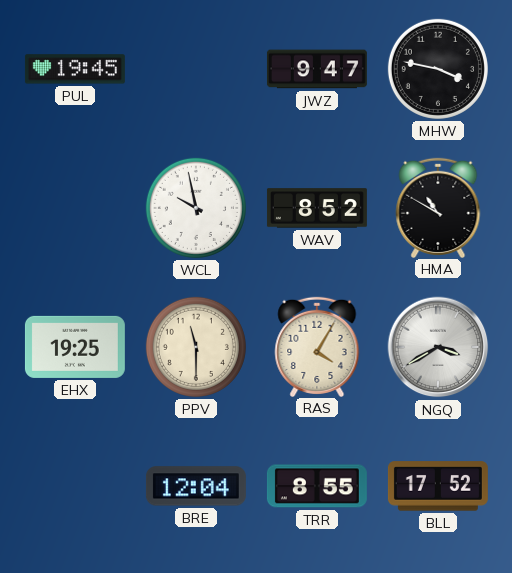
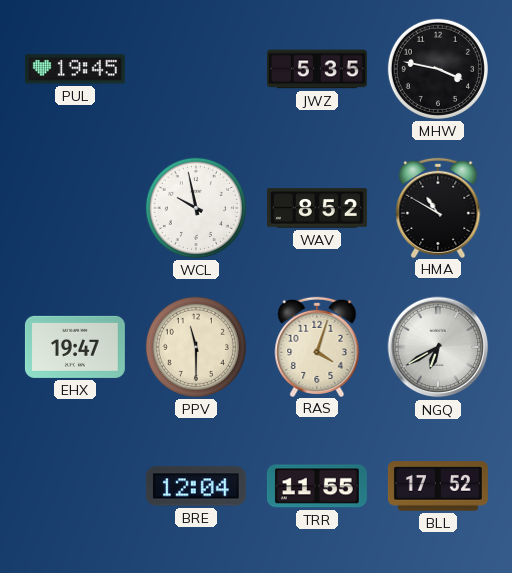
JWZ: 9:47 -> 5:35 (317, 69)
EHX: 19:25 -> 19:47 (75, 347)
RAS: 4:05 -> 4:03 (317, 346)
NGQ: 3:40 -> 6:40 (438, 347)
TRR: 8:55 -> 11:55 (317, 486)
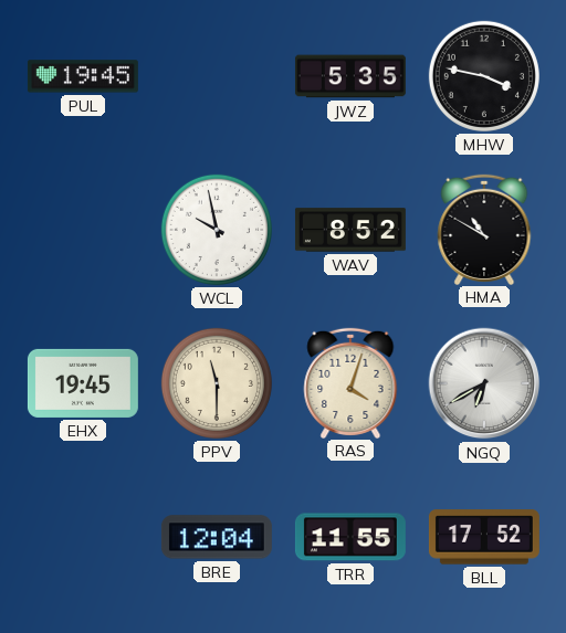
EHX: 19:47 -> 19:45 (83, 383)
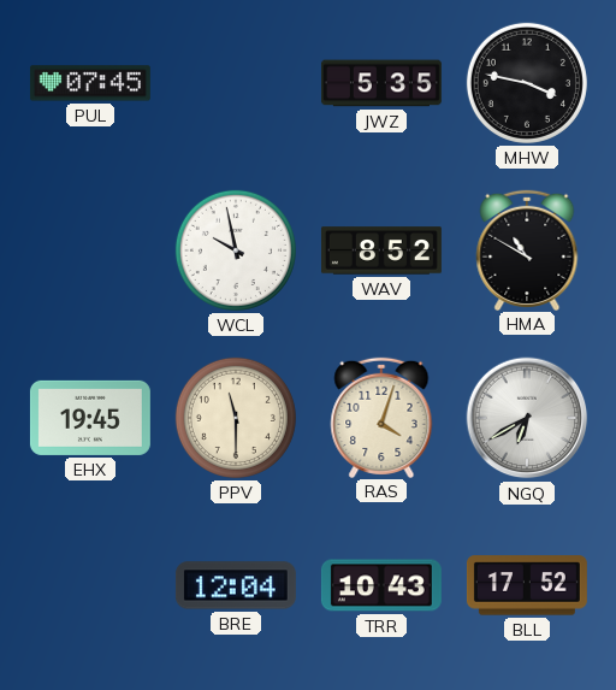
PUL: 19:45 -> 07:45 (90, 83)
TRR: 11:55 -> 10:43 (381, 585)
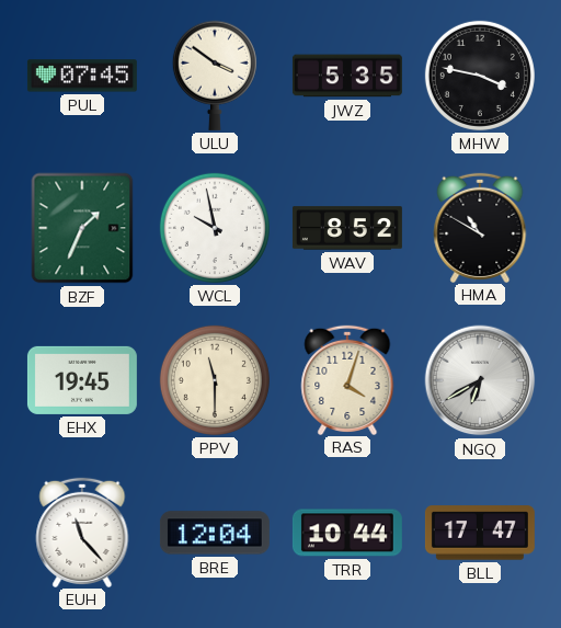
ULU: none -> 3:51 (215, 76)
BZF: none -> 1:34 (82, 228)
EUH: none -> 11:23 (82, 532)
TRR: 10:43 -> 10:44 (347, 533)
BLL: 17:52 -> 17:47 (480, 533)
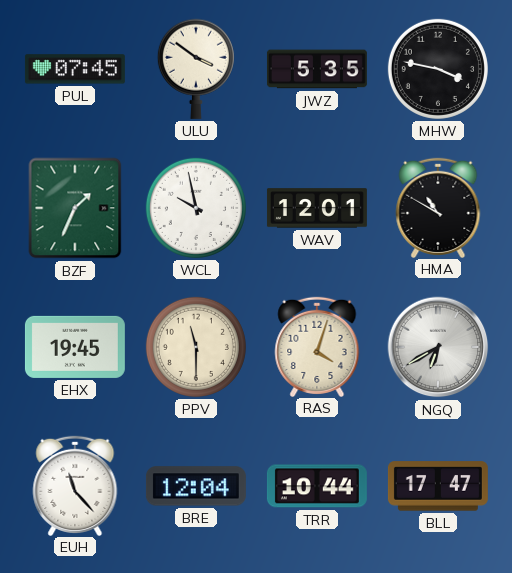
WAV: 8:52 -> 12:01 (317, 208)
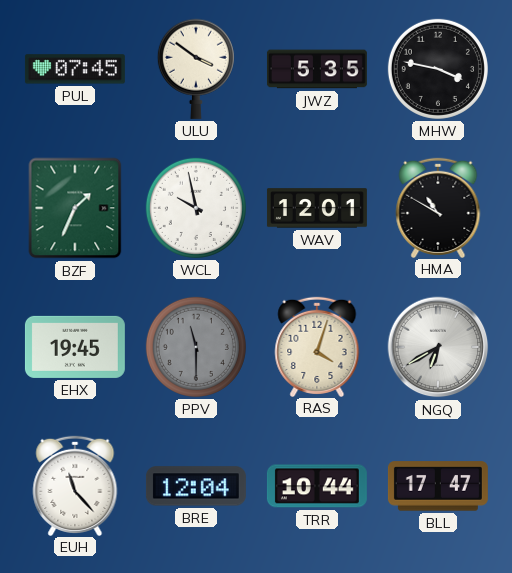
PPV dial: cream -> grey (196, 347)
